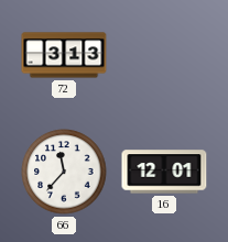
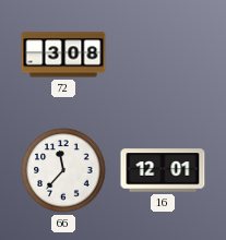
72: 3:13 -> 3:08 (63, 55)
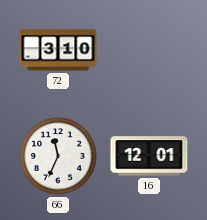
72: 3:08 -> 3:10 (58, 50)
66: 11:37 -> 11:34 (58, 156)
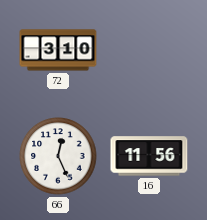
66: 11:34 -> 12:26 (58, 156)
16: 12:01 -> 11:56 (149, 156)
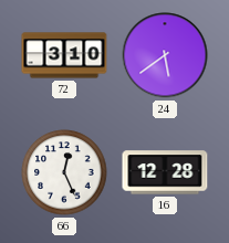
24: none -> 5:39 (165, 55)
16: 11:56 -> 12:28 (165, 172)
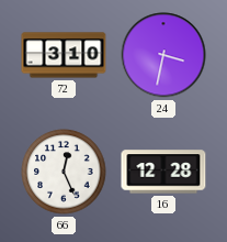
24: 5:39 -> 3:32 (163, 55)
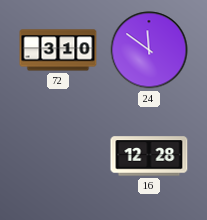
24: 3:32 -> 11:51 (149, 50)
66: 12:26 -> none (64, 172)
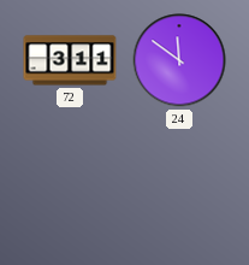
72: 3:10 -> 3:11 (70, 60)
16: 12:28 -> none (149, 156)
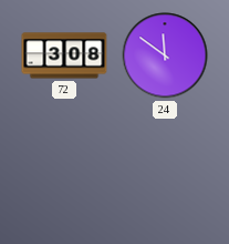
72: 3:11 -> 3:08 (64, 55)
